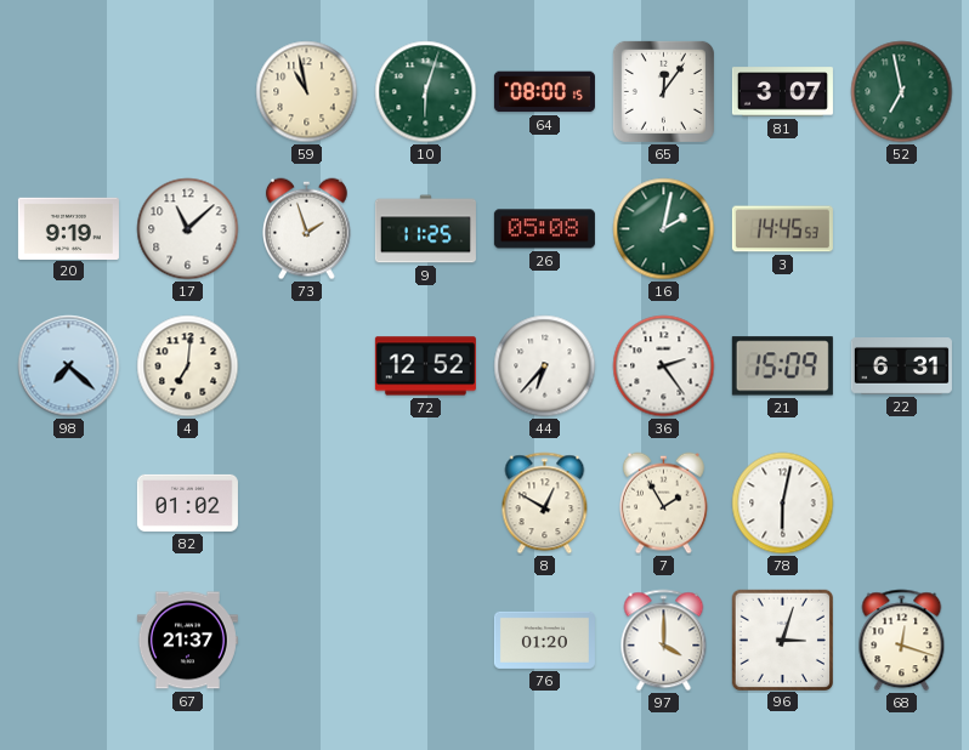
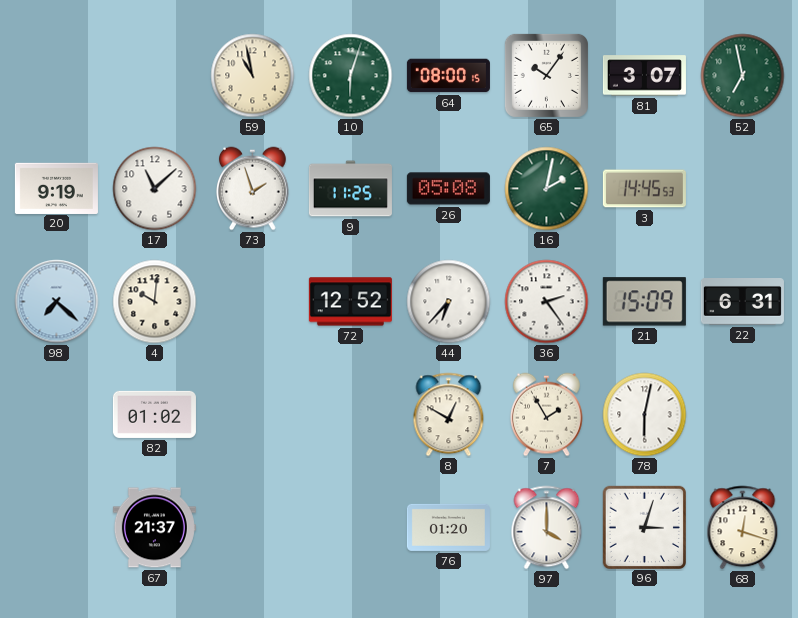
65: 12:06 -> 10:06 (546, 75)
4: 7:01 -> 10:01 (155, 302)
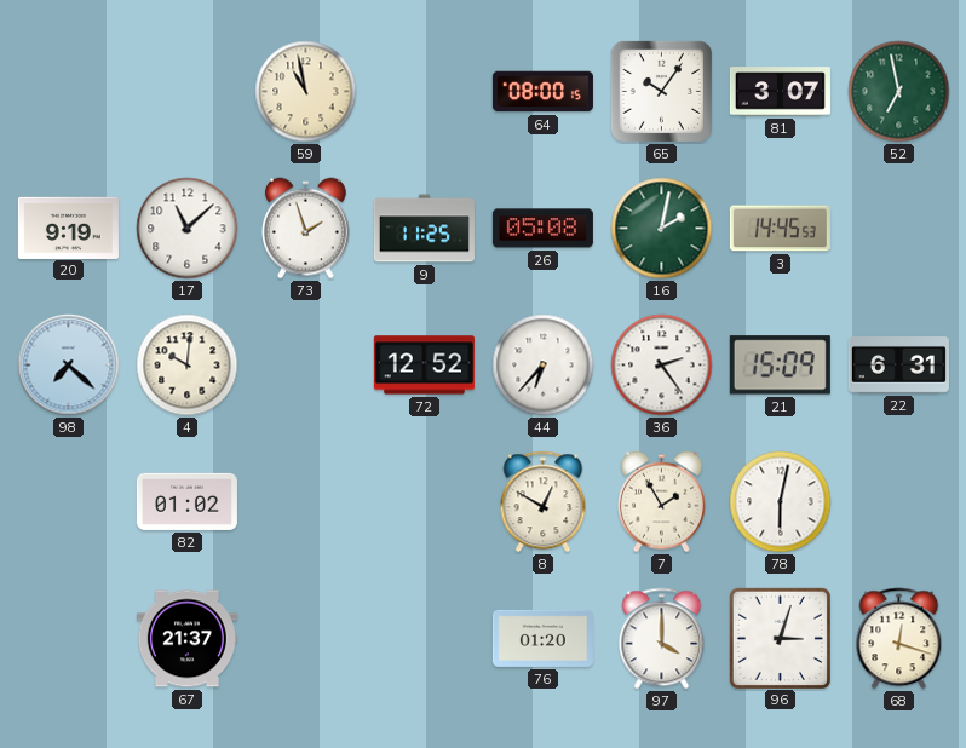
10: 6:03 -> none (351, 76)
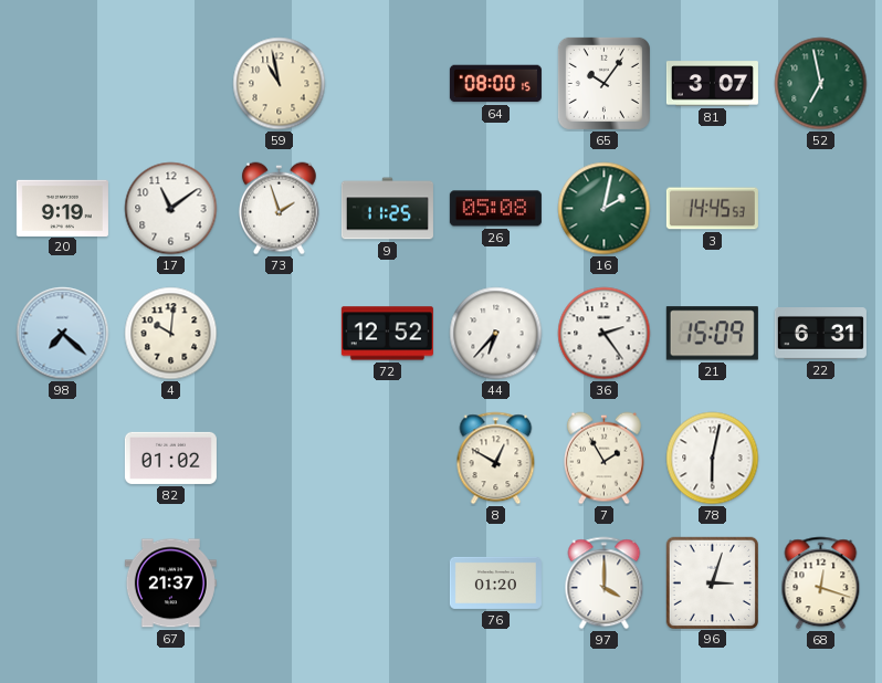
17: 11:08 -> 11:09 (171, 209)
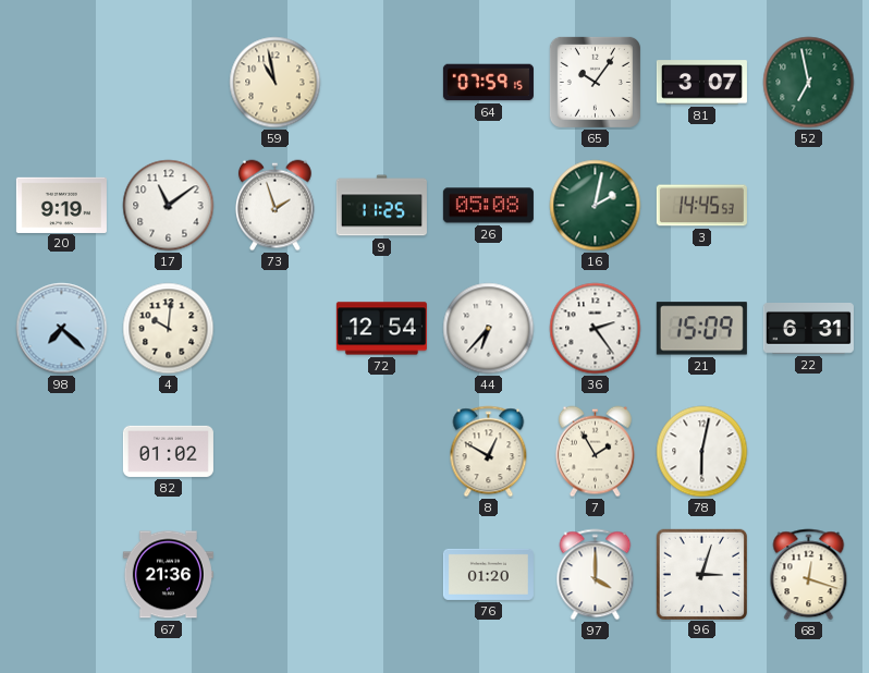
64: 08:00 -> 07:59 (488, 83)
72: 12:52 -> 12:54 (381, 329)
67: 21:37 -> 21:36 (168, 575)
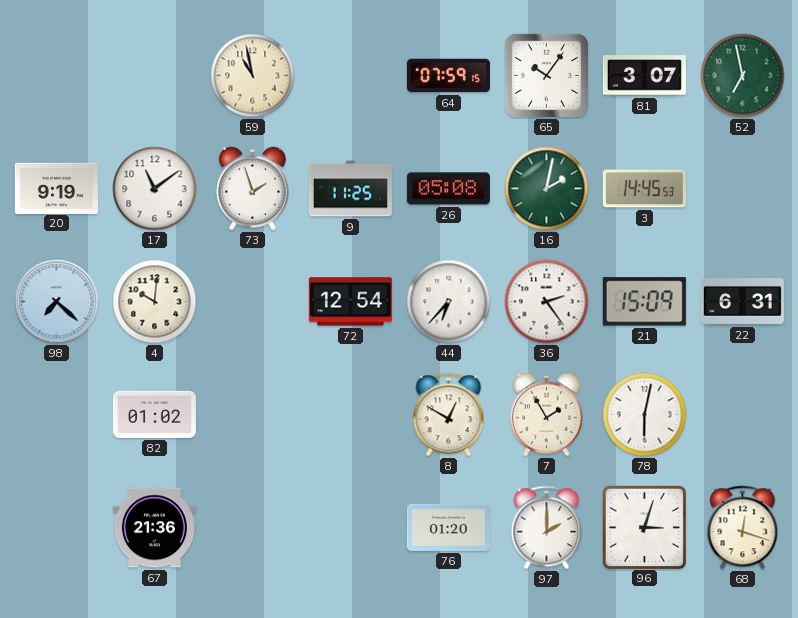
97: 4:00 -> 2:00 (547, 528)
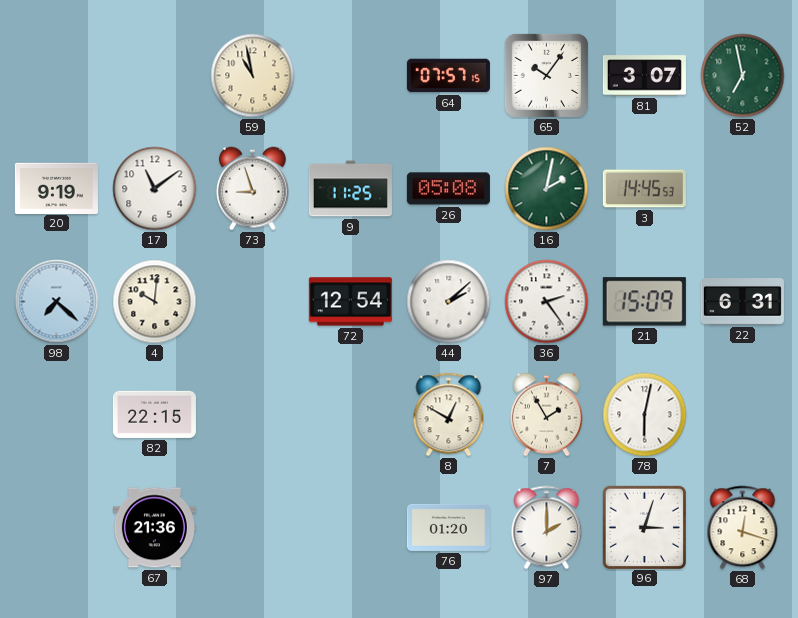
64: 07:59 -> 07:57 (448, 76)
73: 1:57 -> 8:57 (253, 189)
44: 6:37 -> 2:08 (449, 302)
82: 01:02 -> 22:15 (154, 414)
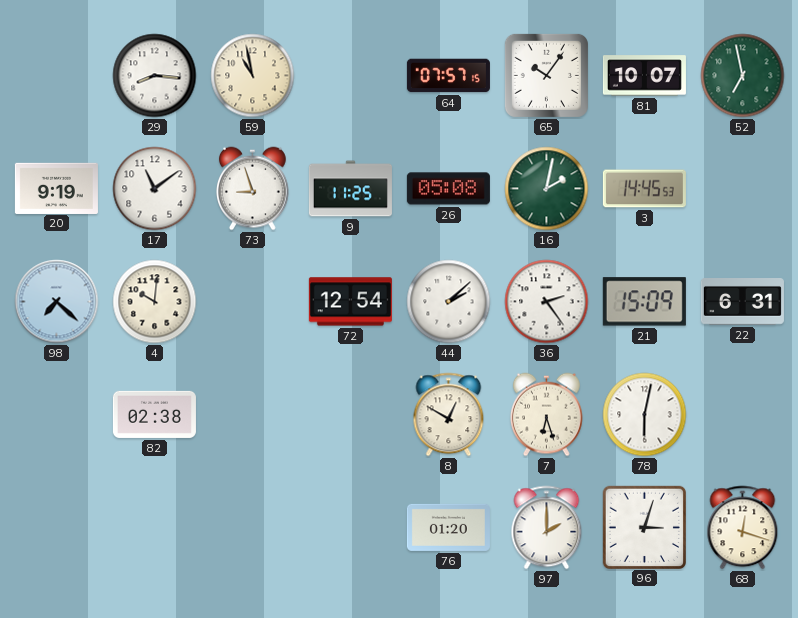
29: none -> 8:16 (155, 76)
81: 3:07 -> 10:07 (644, 76)
82: 22:15 -> 02:38 (154, 414)
7: 1:55 -> 6:27 (547, 415)
67: 21:36 -> none (154, 528)
